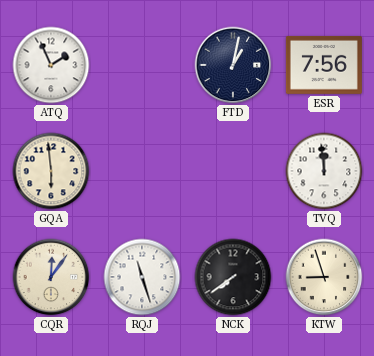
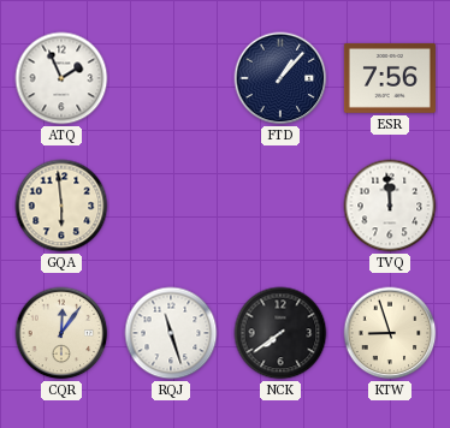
FTD: 1:02 -> 1:07 (280, 78)
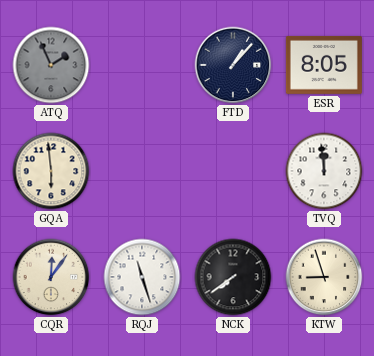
ATQ dial: white -> grey (51, 65)
ESR: 7:56 -> 8:05 (324, 65)
